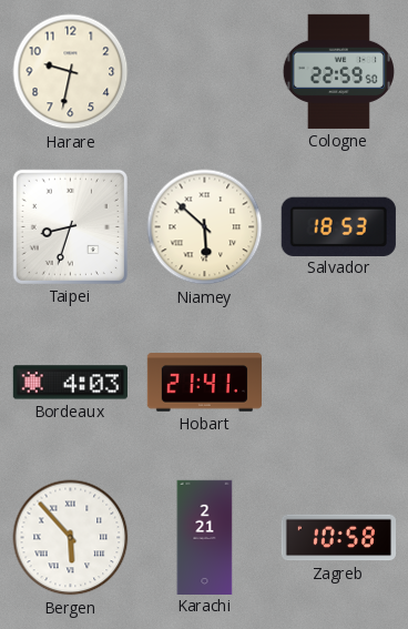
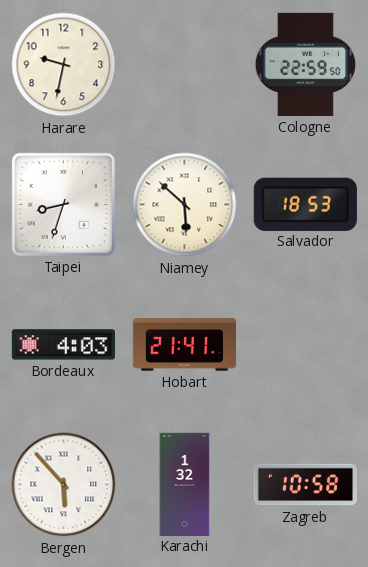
Karachi: 2:21 -> 1:32 (185, 484)
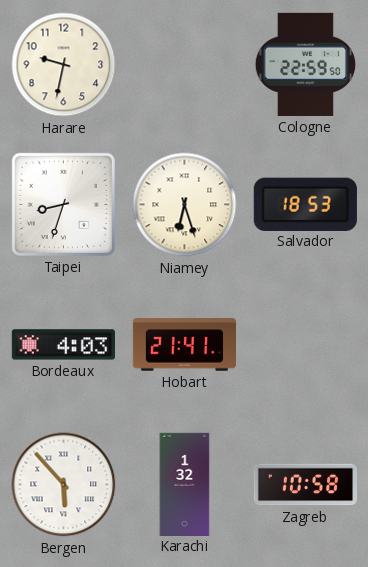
Niamey: 5:52 -> 6:27 (185, 205)
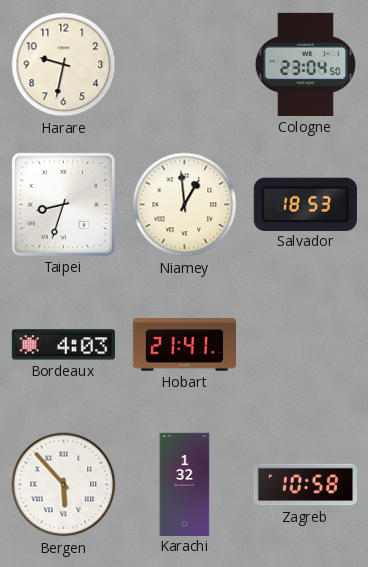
Cologne: 22:59 -> 23:04 (305, 64)
Niamey: 6:27 -> 12:59 (185, 205)
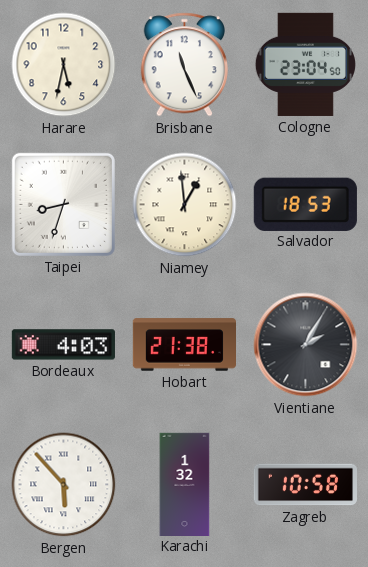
Harare: 9:32 -> 5:32 (64, 65)
Brisbane: none -> 11:26 (184, 65)
Hobart: 21:41 -> 21:38 (184, 345)
Vientiane: none -> 2:05 (306, 345)
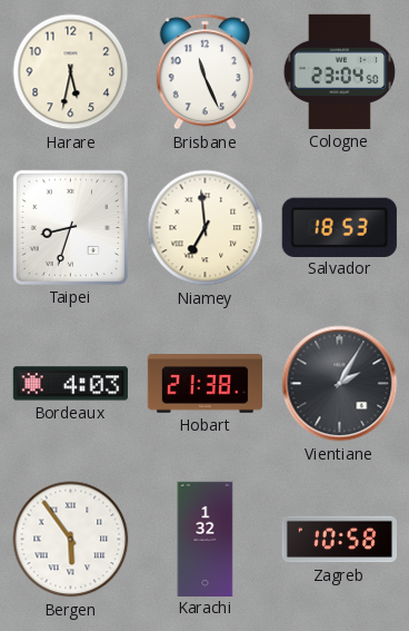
Niamey: 12:59 -> 6:59 (206, 228)
Bergen: 5:53 -> 5:54 (71, 540)
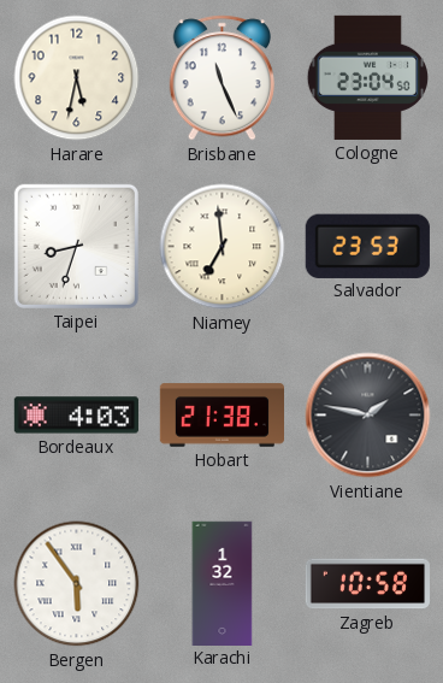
Salvador: 18:53 -> 23:53 (367, 246)
Vientiane: 2:05 -> 1:47 (368, 416)
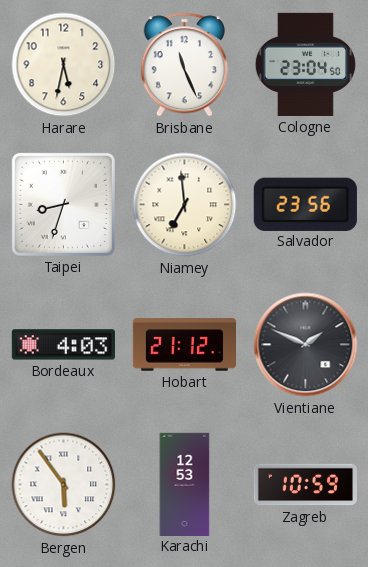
Salvador: 23:53 -> 23:56 (305, 204)
Hobart: 21:38 -> 21:12 (184, 345)
Vientiane: 1:47 -> 1:49 (306, 345)
Karachi: 1:32 -> 12:53 (185, 484)
Zagreb: 10:58 -> 10:59 (305, 485)
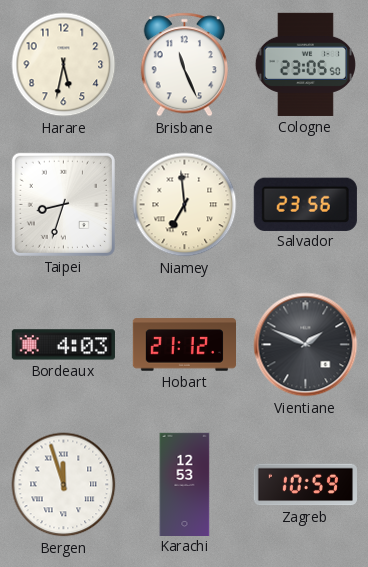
Cologne: 23:04 -> 23:05 (305, 64)
Bergen: 5:54 -> 11:57 (64, 485)
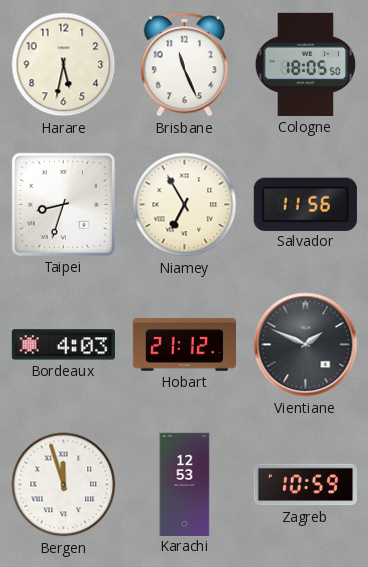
Cologne: 23:05 -> 18:05 (305, 64)
Niamey: 6:59 -> 6:55 (185, 205)
Salvador: 23:56 -> 11:56 (305, 204)
